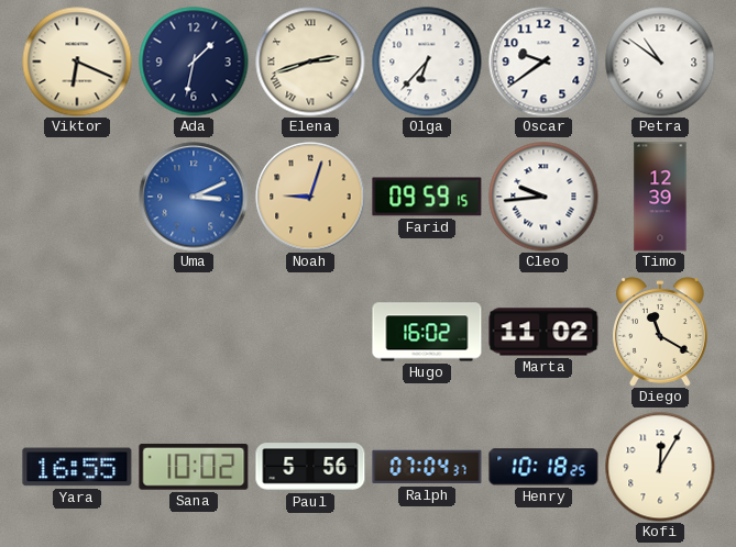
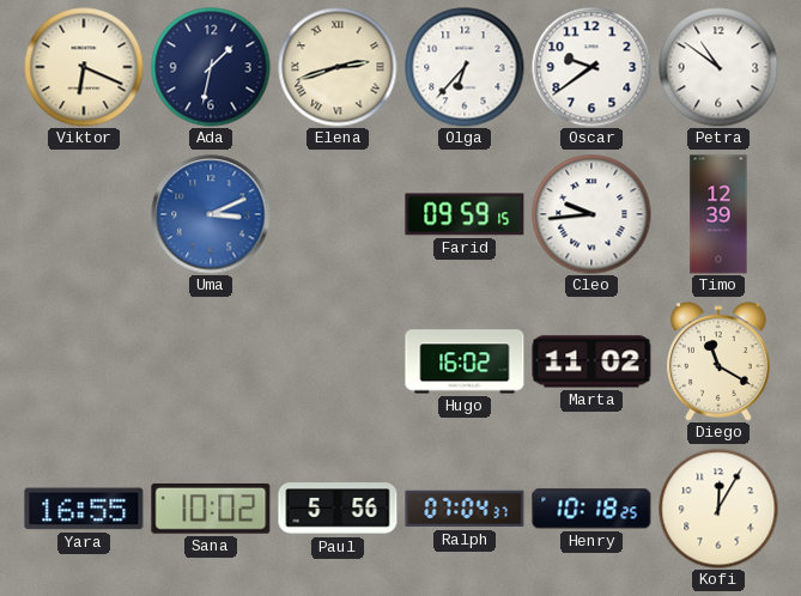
Noah: 9:03 -> none (310, 197)
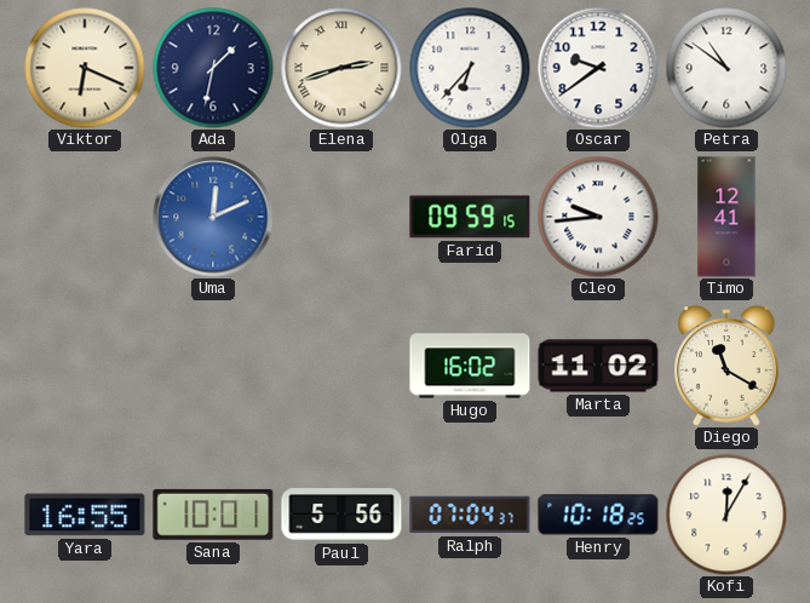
Uma: 3:11 -> 12:11 (213, 217)
Timo: 12:39 -> 12:41 (726, 217)
Sana: 10:02 -> 10:01 (213, 515)
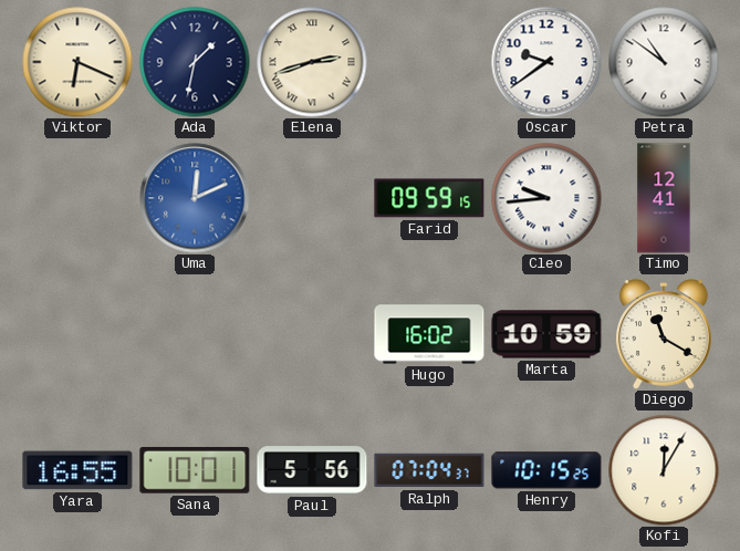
Olga: 6:37 -> none (470, 68)
Marta: 11:02 -> 10:59 (546, 334)
Henry: 10:18 -> 10:15 (546, 470)
